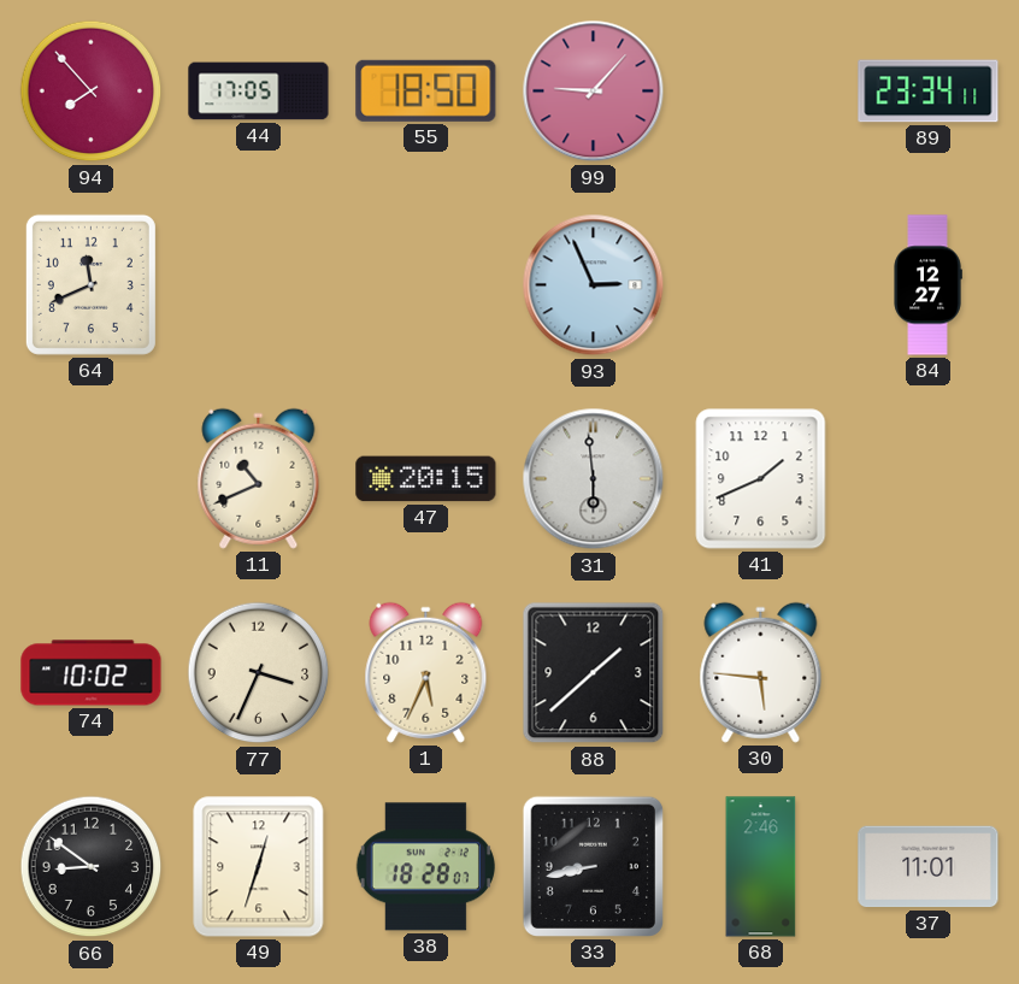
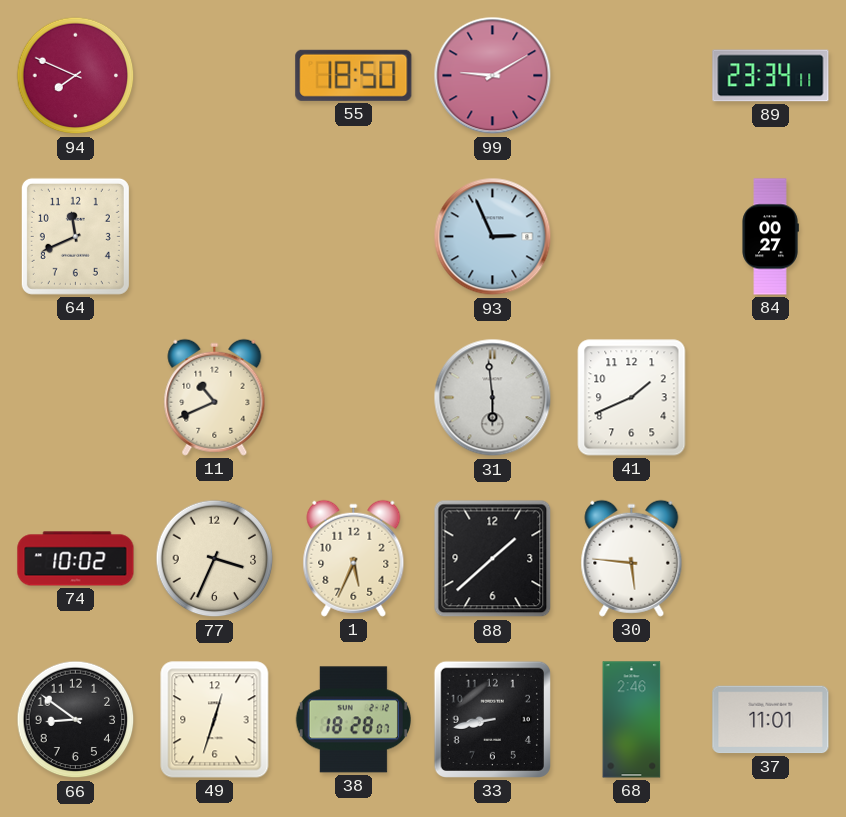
94: 7:53 -> 7:49 (76, 76)
44: 17:05 -> none (259, 92)
99: 9:07 -> 9:10 (493, 76)
84: 12:27 -> 00:27 (770, 237)
47: 20:15 -> none (426, 479)
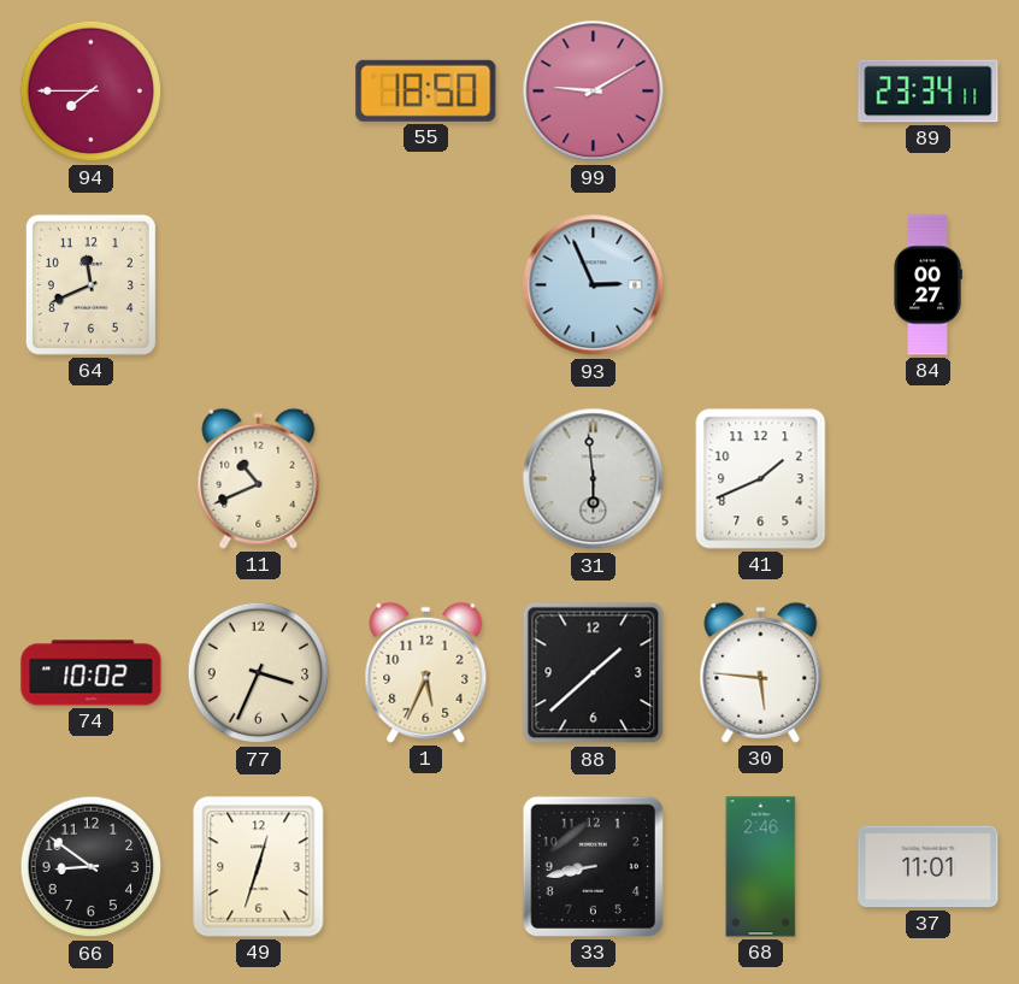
94: 7:49 -> 7:45 (92, 92)
38: 18:28 -> none (353, 720)
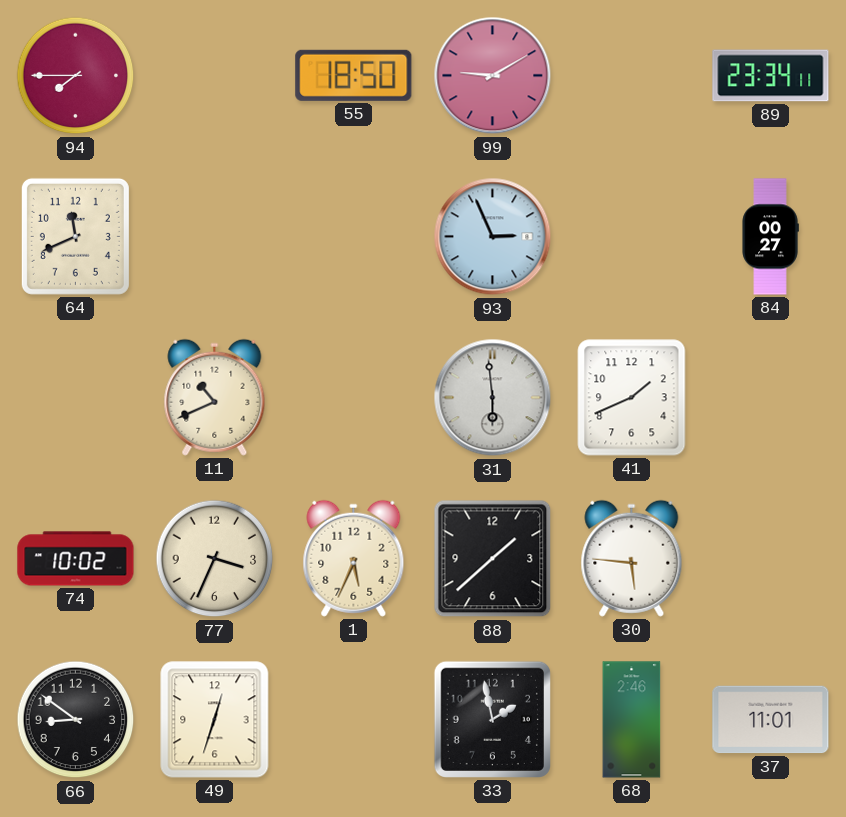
33: 8:43 -> 1:58 (492, 719)
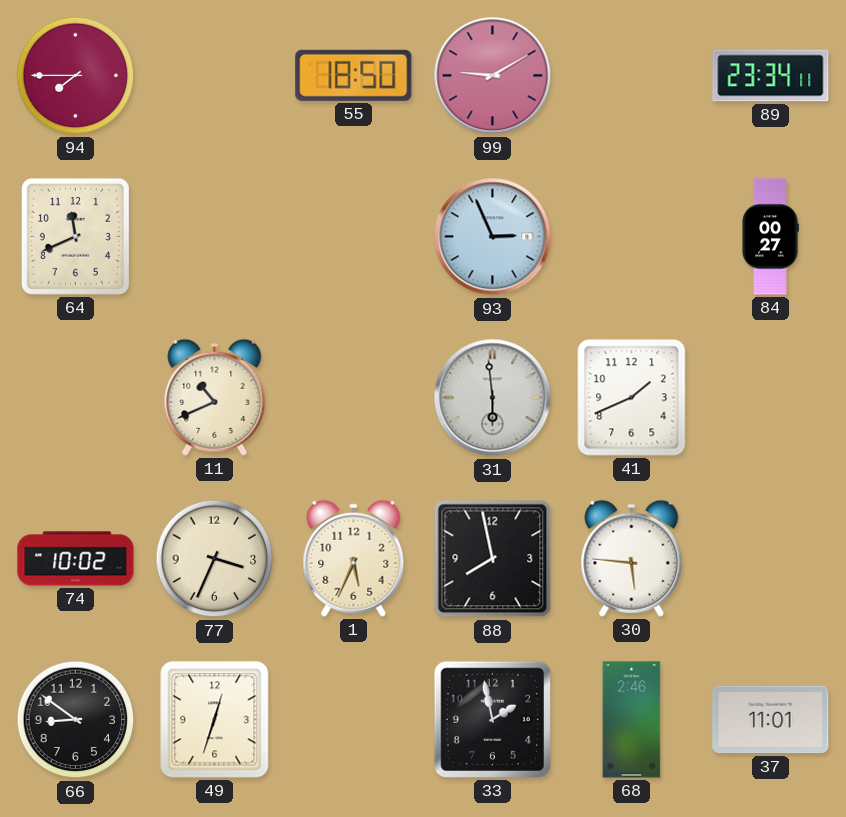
88: 1:38 -> 7:58 (493, 559)
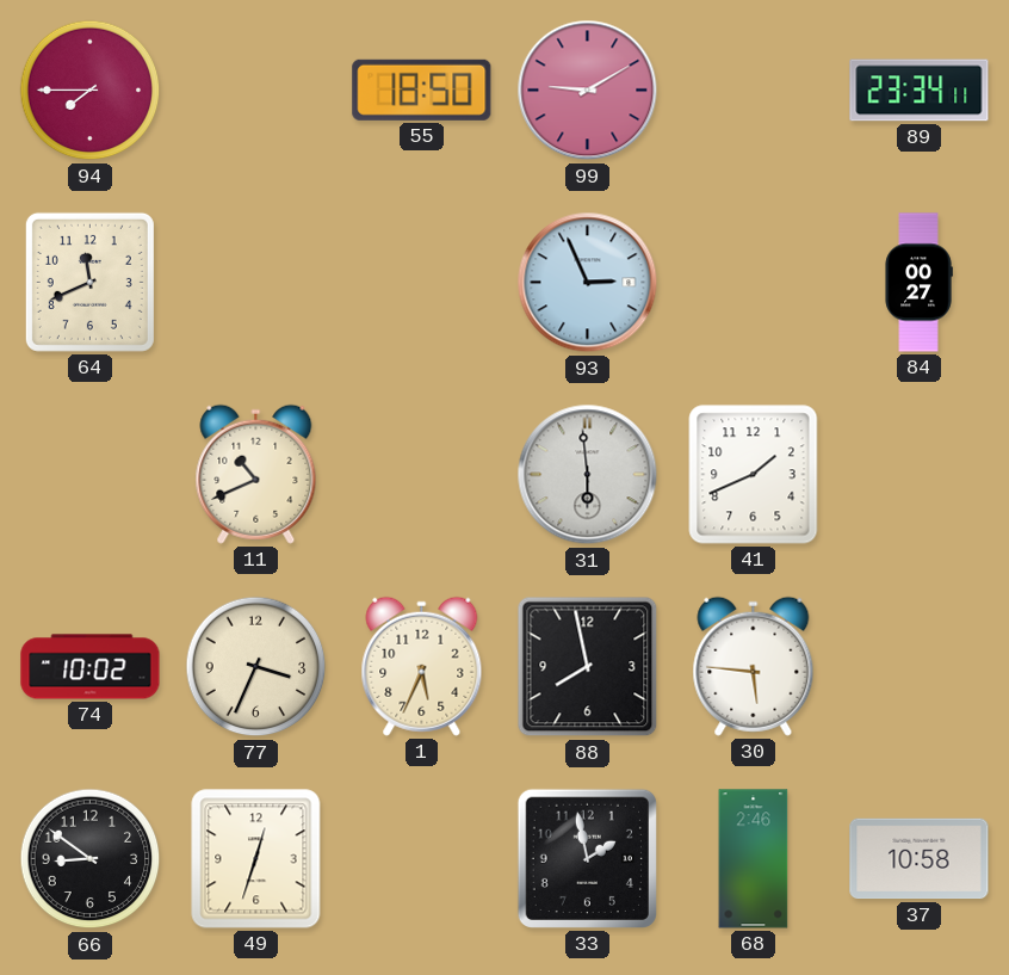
37: 11:01 -> 10:58 (920, 859)
